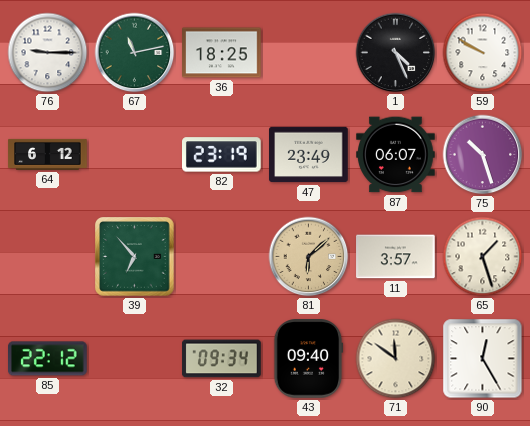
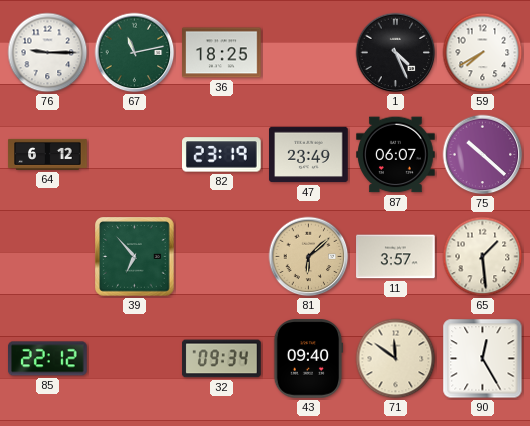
59: 9:50 -> 7:40 (483, 53)
75: 10:27 -> 10:22 (483, 155)
65: 1:27 -> 1:29 (483, 257)
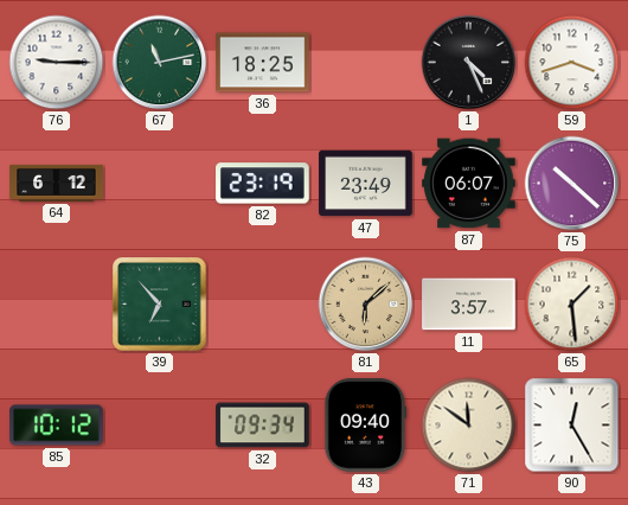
59: 7:40 -> 3:42 (572, 63)
85: 22:12 -> 10:12 (57, 426)
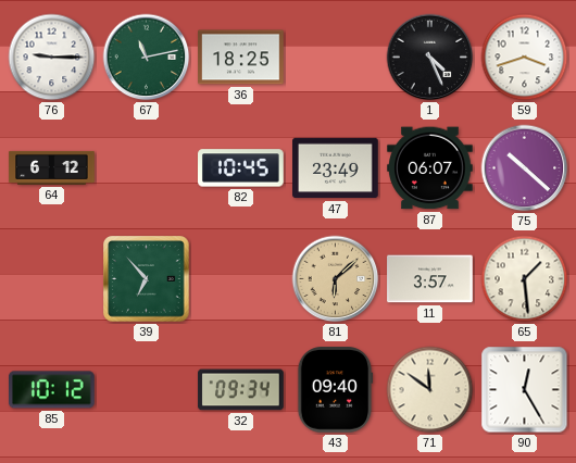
82: 23:19 -> 10:45 (241, 168)
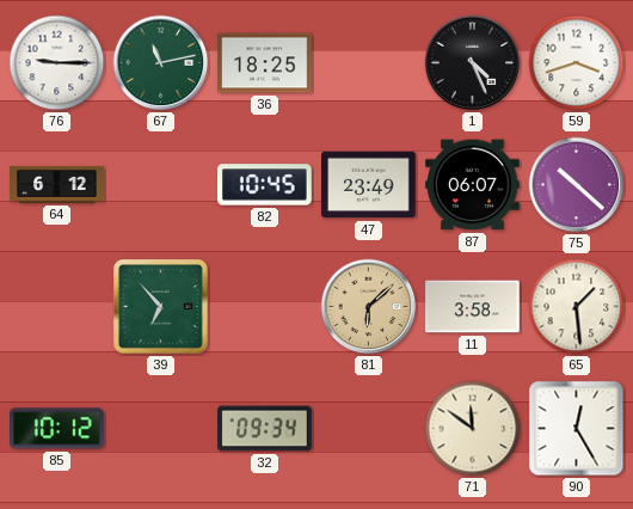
11: 3:57 -> 3:58 (473, 307)
43: 09:40 -> none (335, 390)
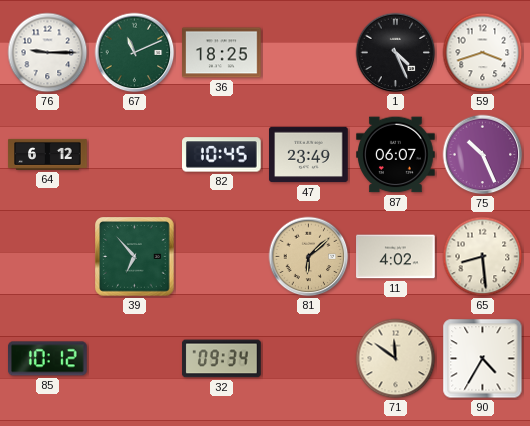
67: 11:13 -> 11:11 (135, 53)
75: 10:22 -> 10:26 (483, 155)
11: 3:58 -> 4:02 (396, 257)
65: 1:29 -> 8:29 (483, 257)
90: 12:25 -> 4:35 (483, 359)
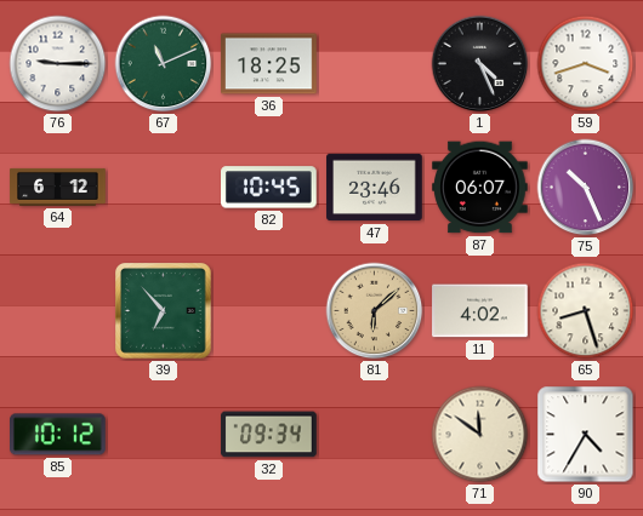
47: 23:49 -> 23:46 (375, 188)
65: 8:29 -> 8:27 (586, 311)
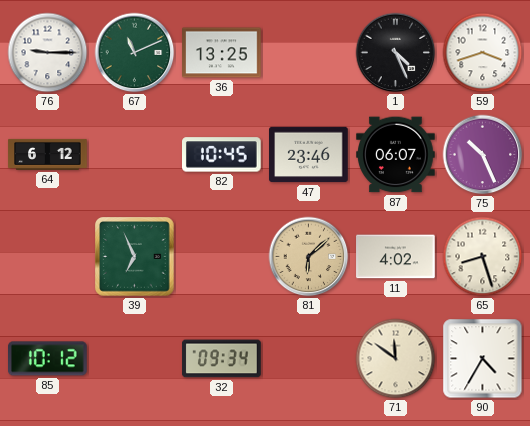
36: 18:25 -> 13:25 (222, 53)
39: 6:53 -> 6:56 (135, 257)
